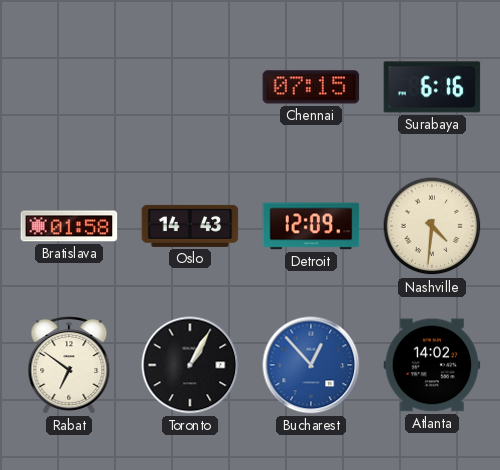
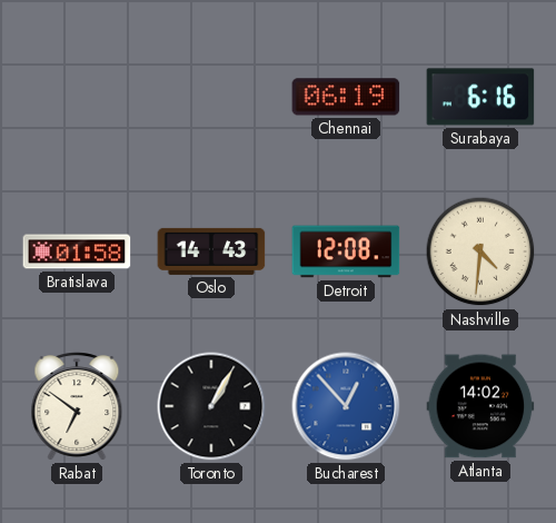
Chennai: 07:15 -> 06:19 (346, 97)
Detroit: 12:09 -> 12:08 (346, 251)
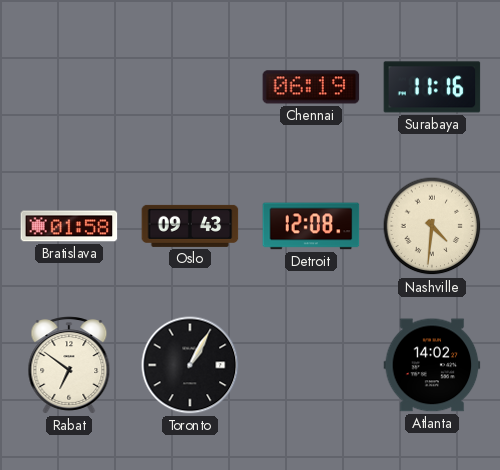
Surabaya: 6:16 -> 11:16 (432, 87)
Oslo: 14:43 -> 09:43 (190, 226)
Bucharest: 12:53 -> none (346, 406)
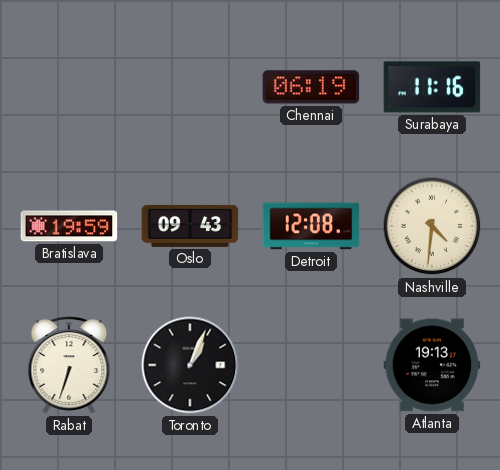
Bratislava: 01:58 -> 19:59 (69, 226)
Rabat: 6:51 -> 6:33 (69, 365)
Toronto: 1:05 -> 1:04 (190, 365)
Atlanta: 14:02 -> 19:13 (432, 365)
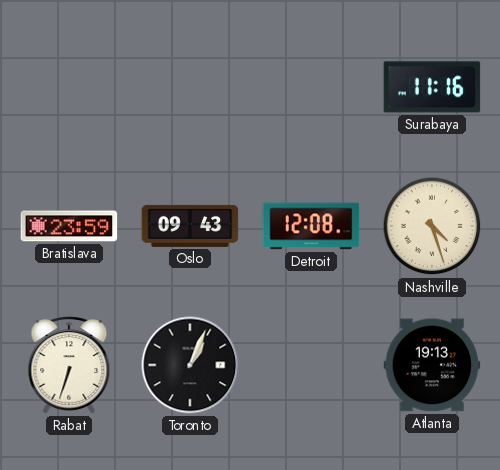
Chennai: 06:19 -> none (311, 87)
Bratislava: 19:59 -> 23:59 (69, 226)
Nashville: 4:31 -> 4:27 (432, 226)
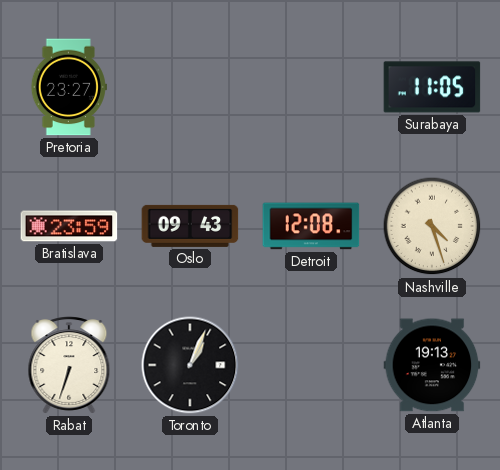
Pretoria: none -> 23:27 (69, 87)
Surabaya: 11:16 -> 11:05 (432, 87)
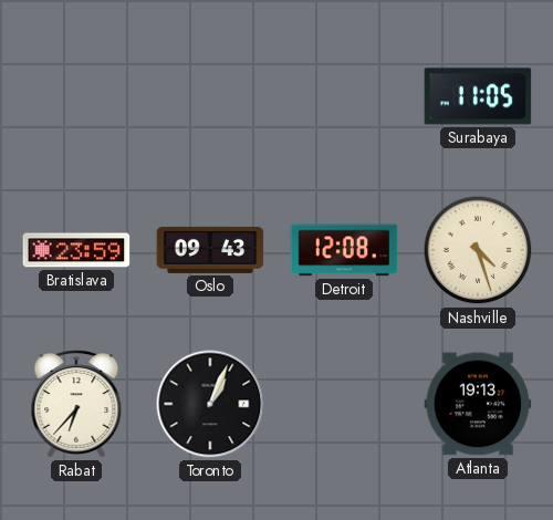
Pretoria: 23:27 -> none (69, 87)
Rabat: 6:33 -> 6:37 (76, 404)
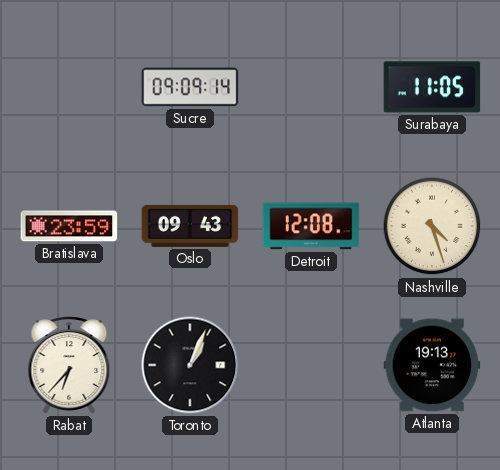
Sucre: none -> 09:09 (190, 87)
